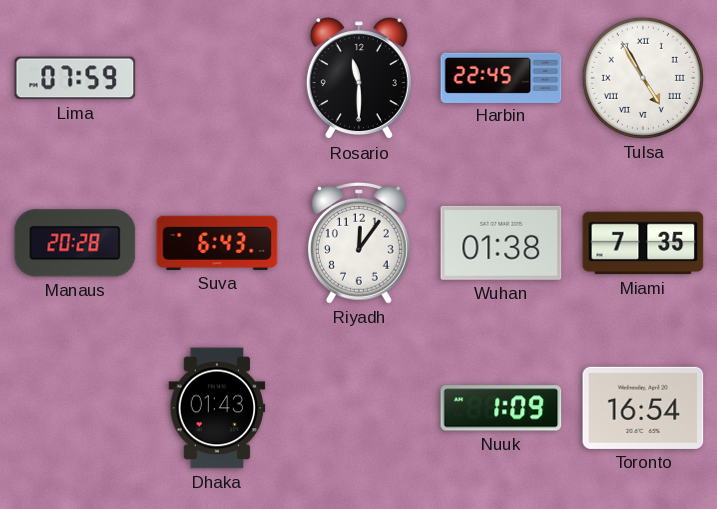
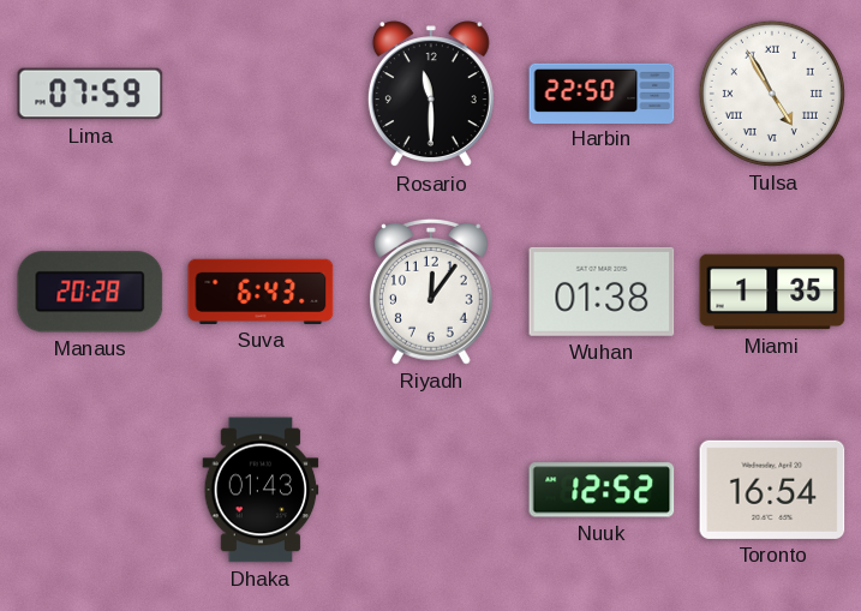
Harbin: 22:45 -> 22:50 (602, 92)
Miami: 7:35 -> 1:35 (772, 292)
Nuuk: 1:09 -> 12:52 (602, 490)
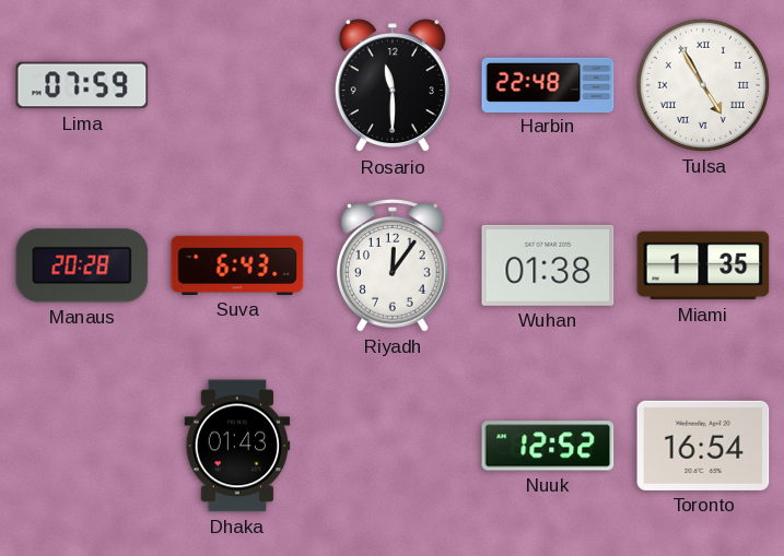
Harbin: 22:50 -> 22:48 (548, 84)
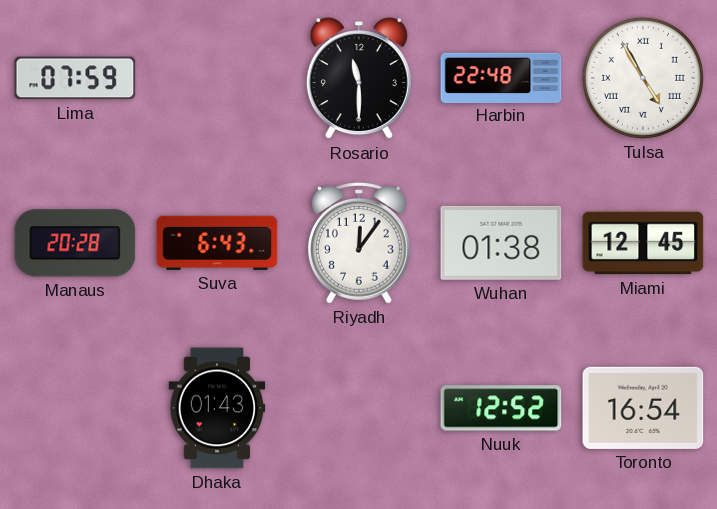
Miami: 1:35 -> 12:45 (643, 243)
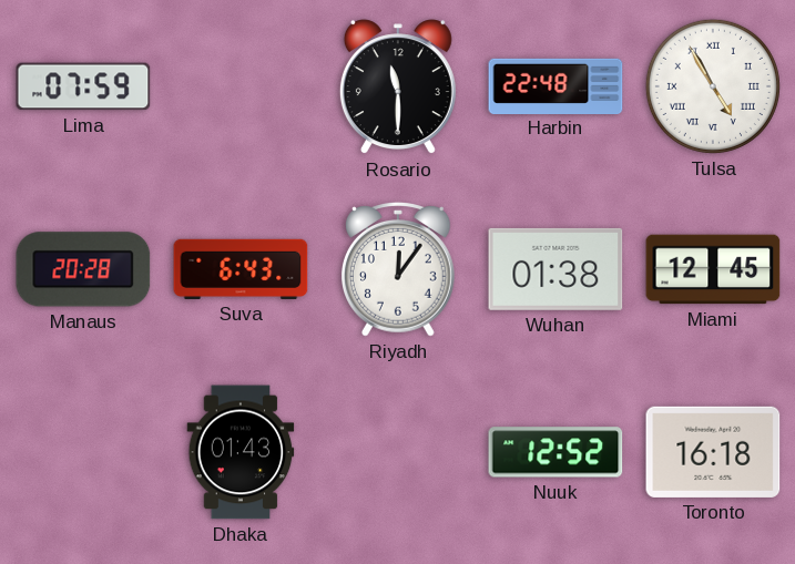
Toronto: 16:54 -> 16:18 (713, 452)
